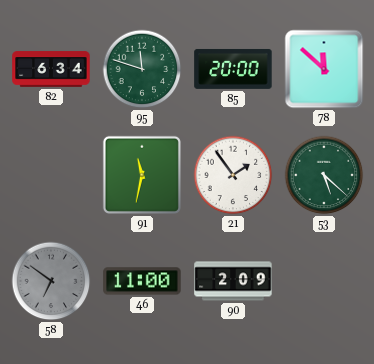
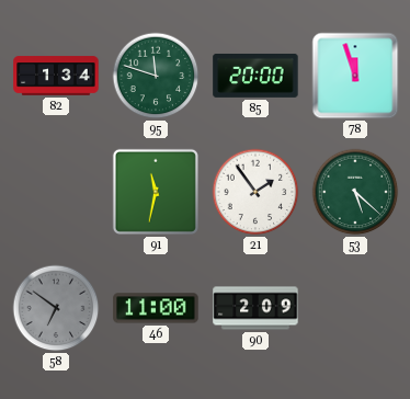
82: 6:34 -> 1:34 (56, 76)
78: 11:52 -> 11:57 (355, 76)
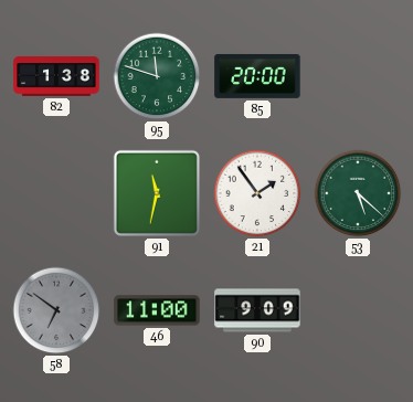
82: 1:34 -> 1:38 (56, 76)
78: 11:57 -> none (355, 76)
90: 2:09 -> 9:09 (257, 310)
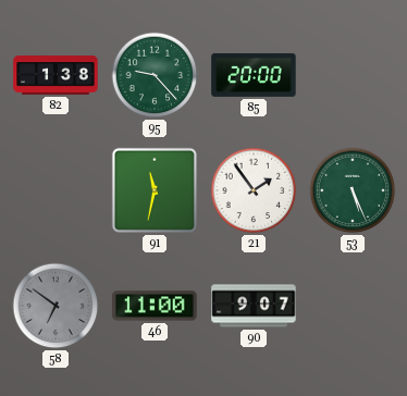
95: 11:48 -> 9:23 (155, 75)
53: 5:22 -> 5:26 (353, 190)
90: 9:09 -> 9:07 (254, 306)
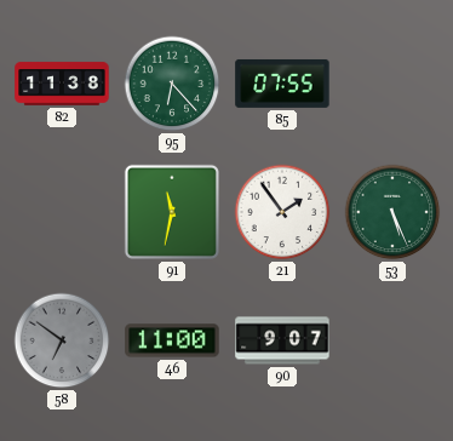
82: 1:38 -> 11:38 (62, 84)
95: 9:23 -> 6:23 (172, 84)
85: 20:00 -> 07:55 (282, 84)
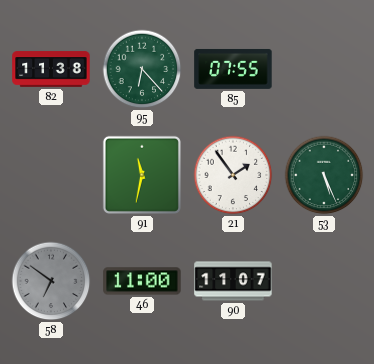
90: 9:07 -> 11:07 (233, 281)
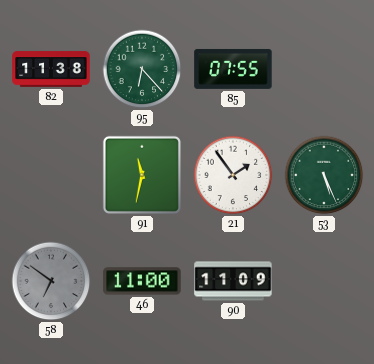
90: 11:07 -> 11:09 (233, 281)
